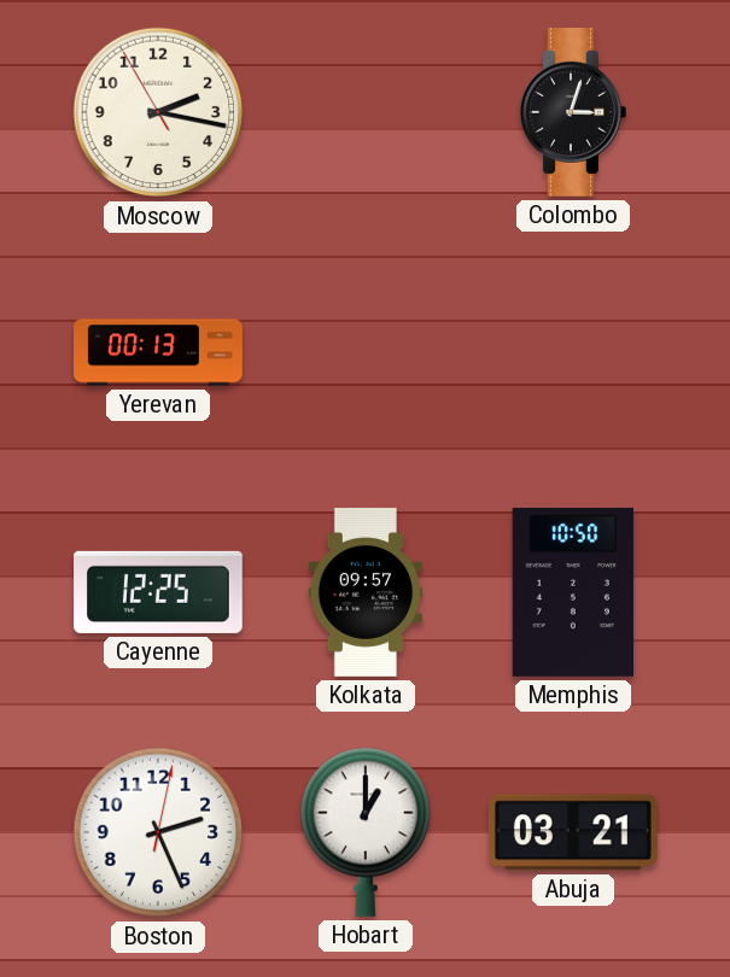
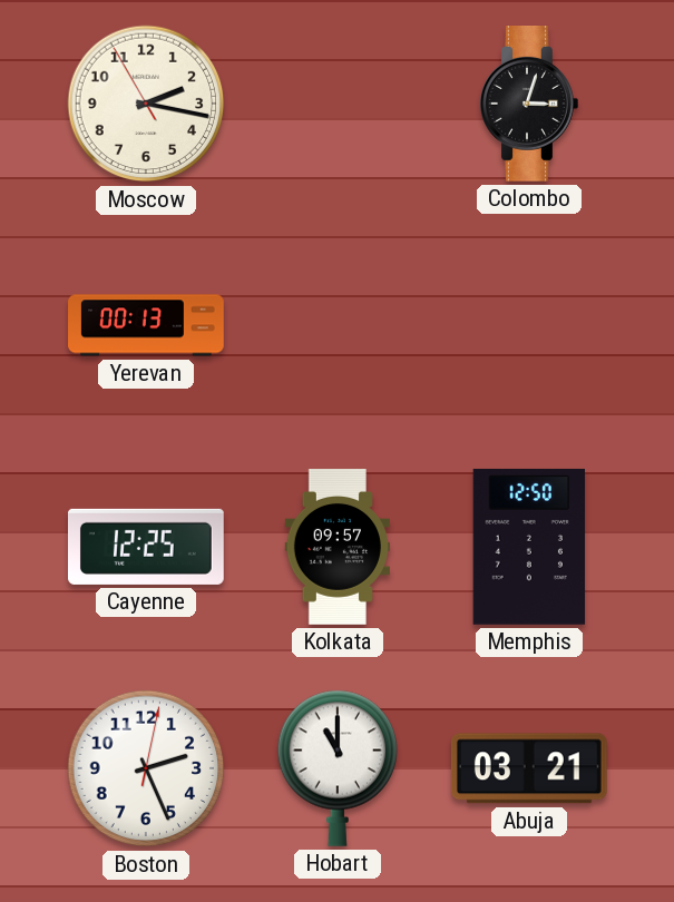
Memphis: 10:50 -> 12:50 (528, 547)
Hobart: 1:00 -> 11:00 (338, 768)
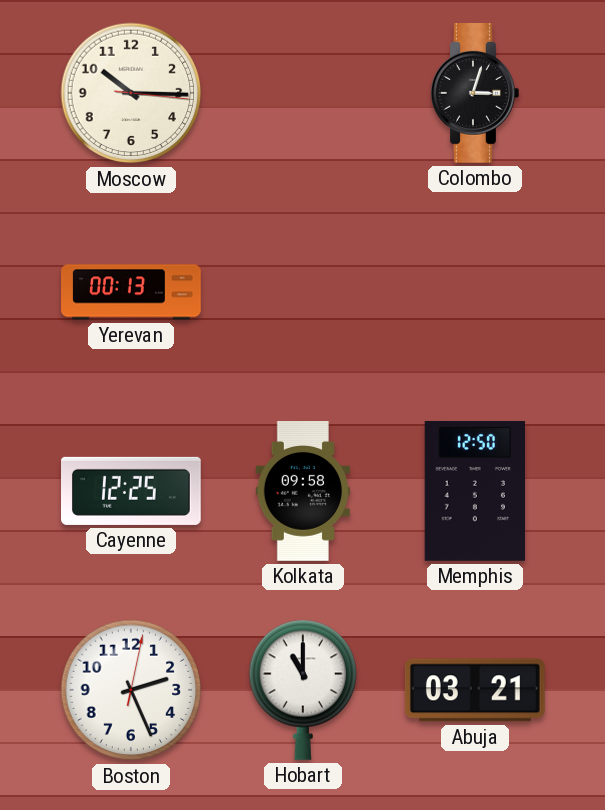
Moscow: 2:16 -> 10:15 (131, 93)
Kolkata: 09:57 -> 09:58 (302, 492)
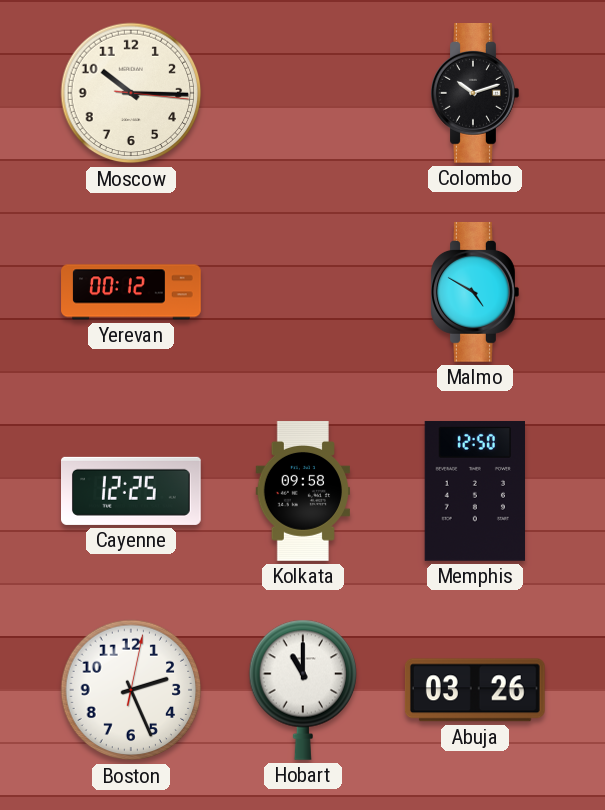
Colombo: 3:03 -> 10:12 (475, 94)
Yerevan: 00:13 -> 00:12 (131, 292)
Malmo: none -> 4:50 (475, 293)
Abuja: 03:21 -> 03:26 (475, 690)
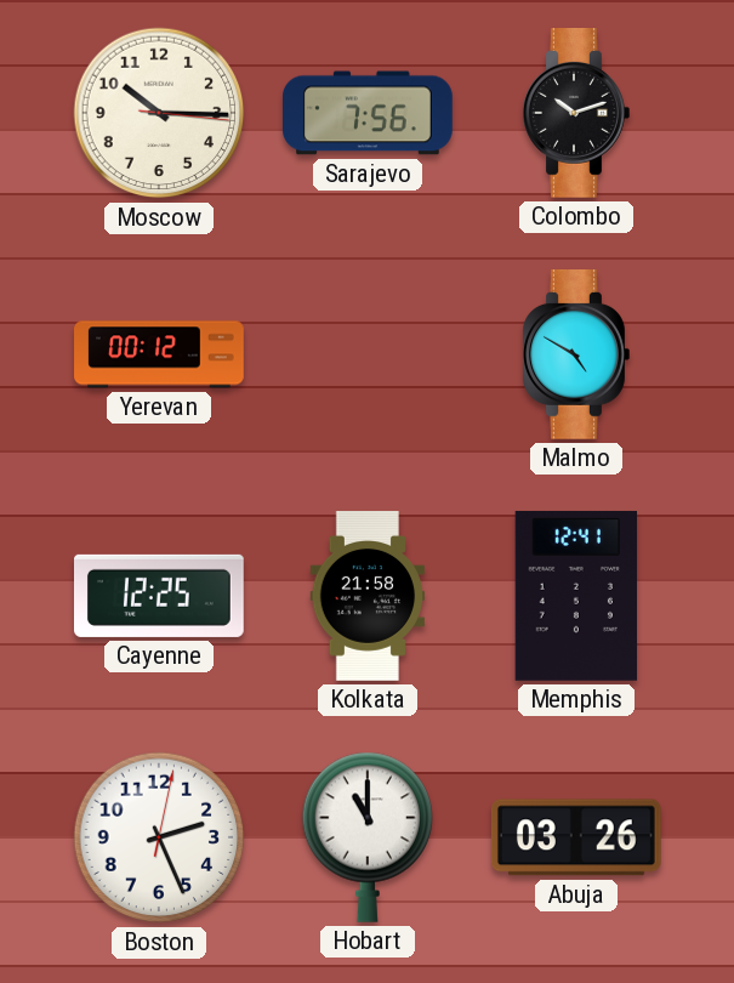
Sarajevo: none -> 7:56 (369, 113)
Kolkata: 09:58 -> 21:58 (366, 597)
Memphis: 12:50 -> 12:41 (575, 596)
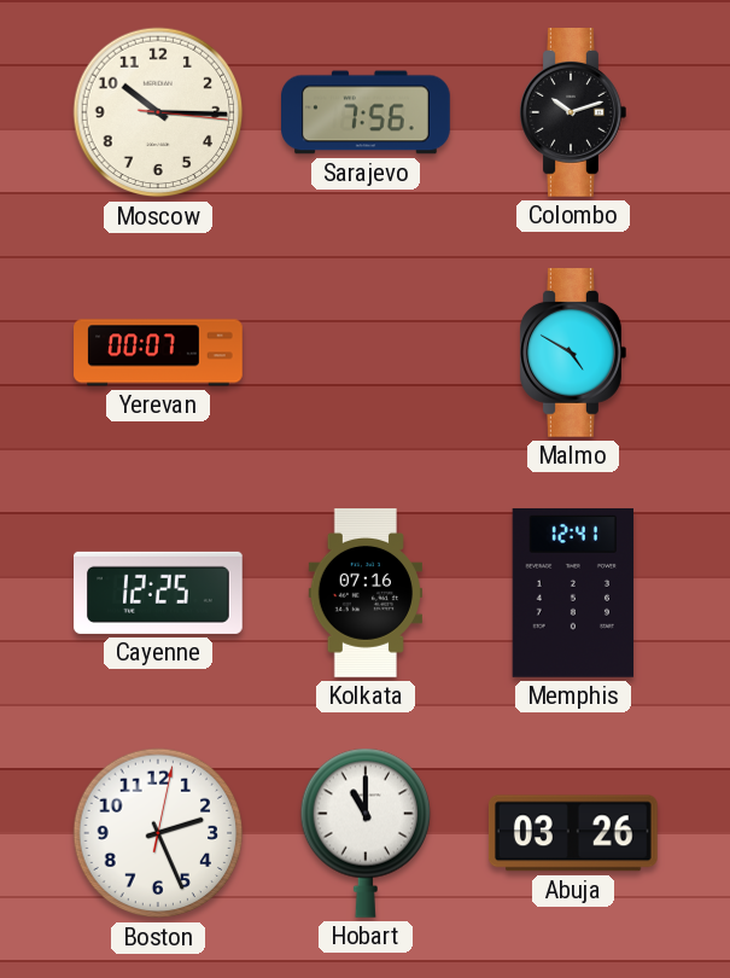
Yerevan: 00:12 -> 00:07 (158, 353)
Kolkata: 21:58 -> 07:16 (364, 594)
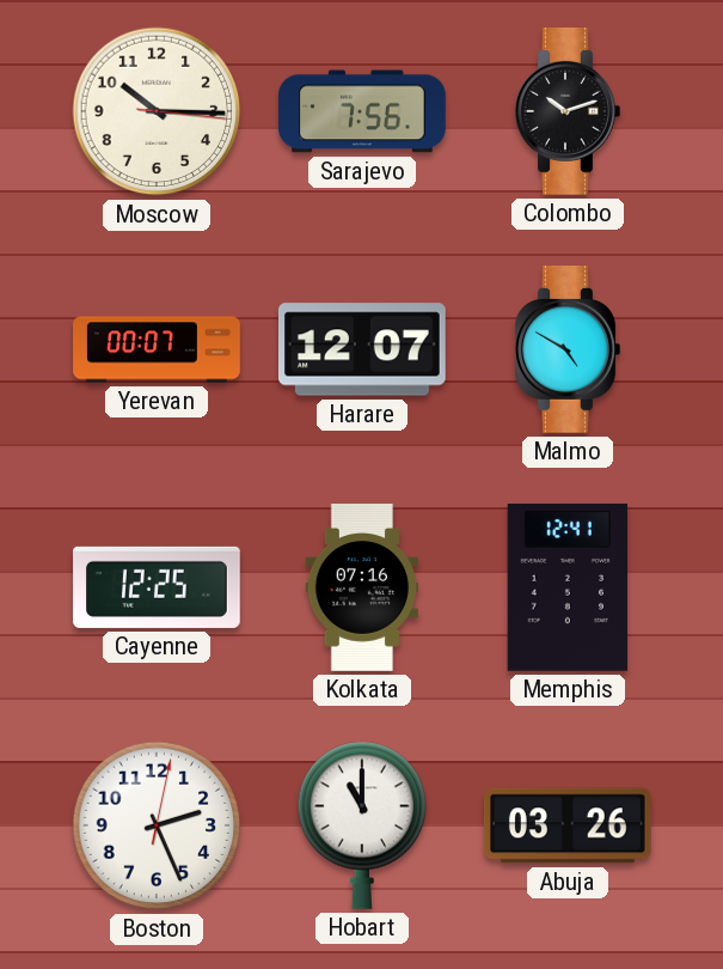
Harare: none -> 12:07 (362, 349)
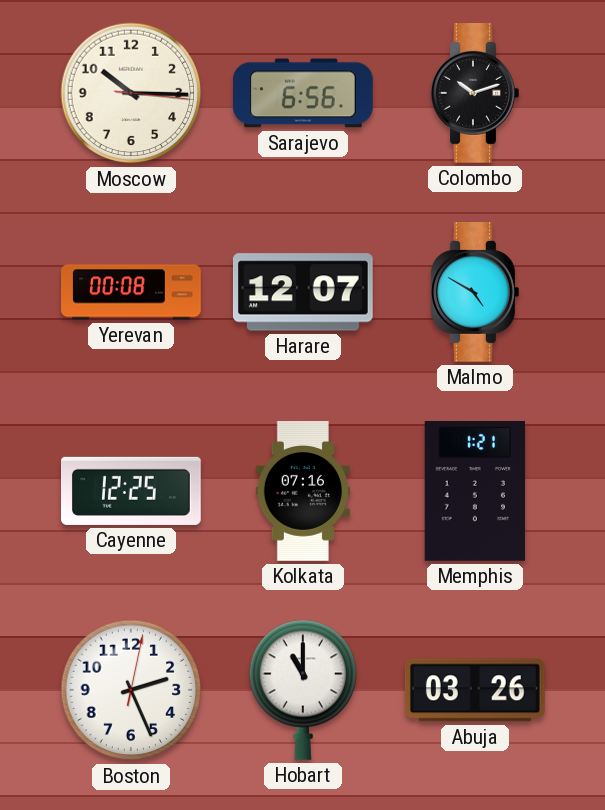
Sarajevo: 7:56 -> 6:56 (304, 93)
Yerevan: 00:07 -> 00:08 (131, 292)
Memphis: 12:41 -> 1:21 (474, 491)
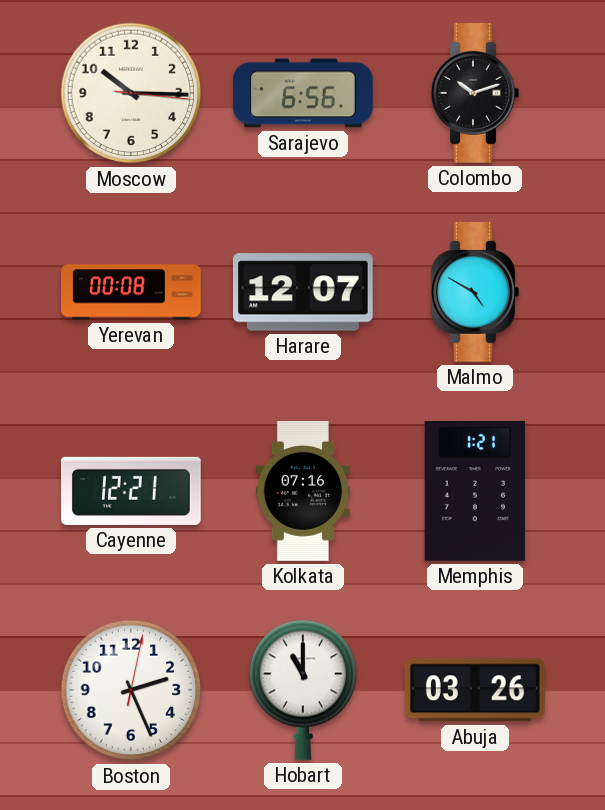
Cayenne: 12:25 -> 12:21 (132, 491)
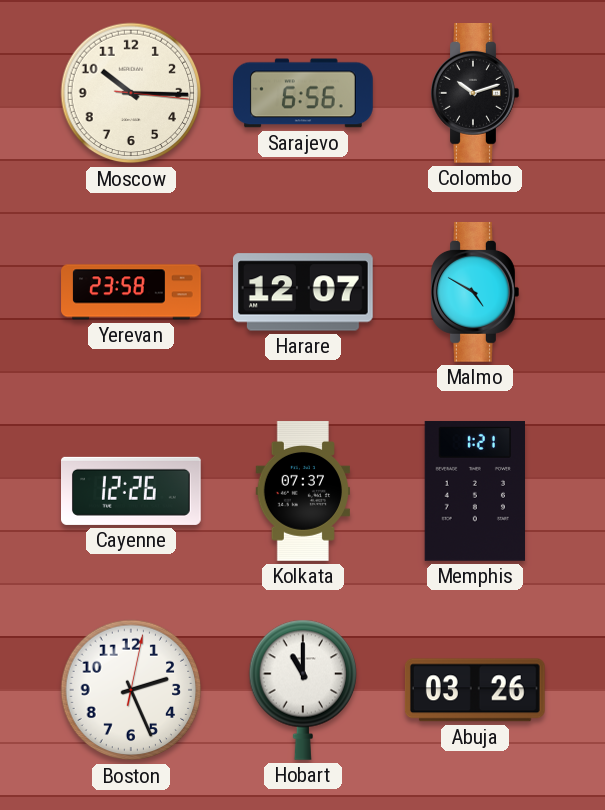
Yerevan: 00:08 -> 23:58 (131, 292)
Cayenne: 12:21 -> 12:26 (132, 491)
Kolkata: 07:16 -> 07:37 (302, 492)
